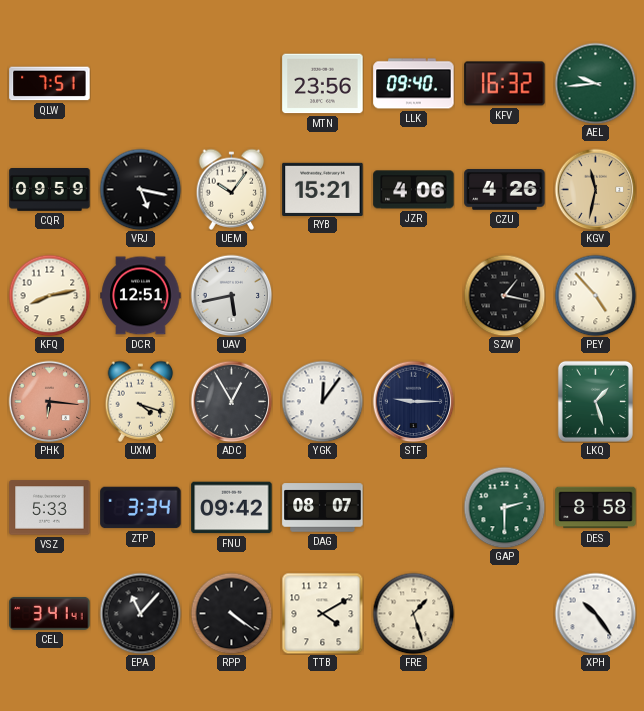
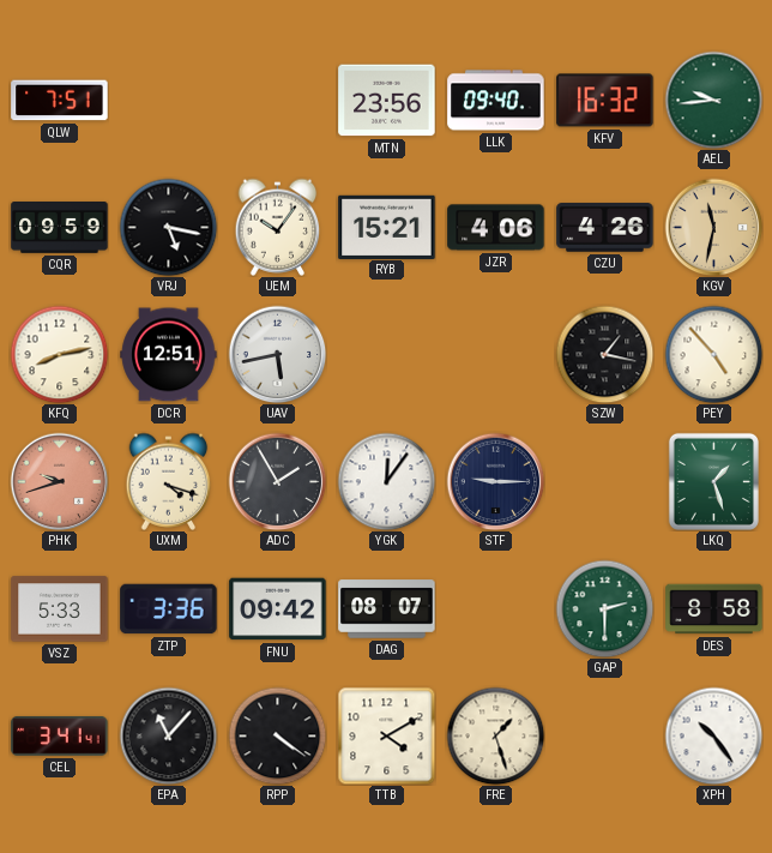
PHK: 6:16 -> 9:42 (59, 481)
ADC: 12:55 -> 1:55 (277, 481)
ZTP: 3:34 -> 3:36 (169, 609)
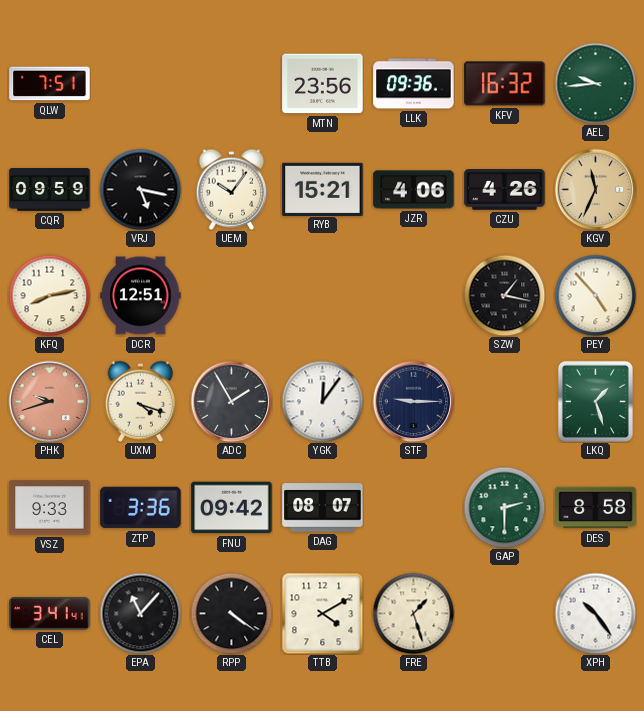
LLK: 09:40 -> 09:36 (414, 84)
KGV: 11:32 -> 11:34 (595, 189)
UAV: 5:43 -> none (277, 354)
VSZ: 5:33 -> 9:33 (50, 508)
